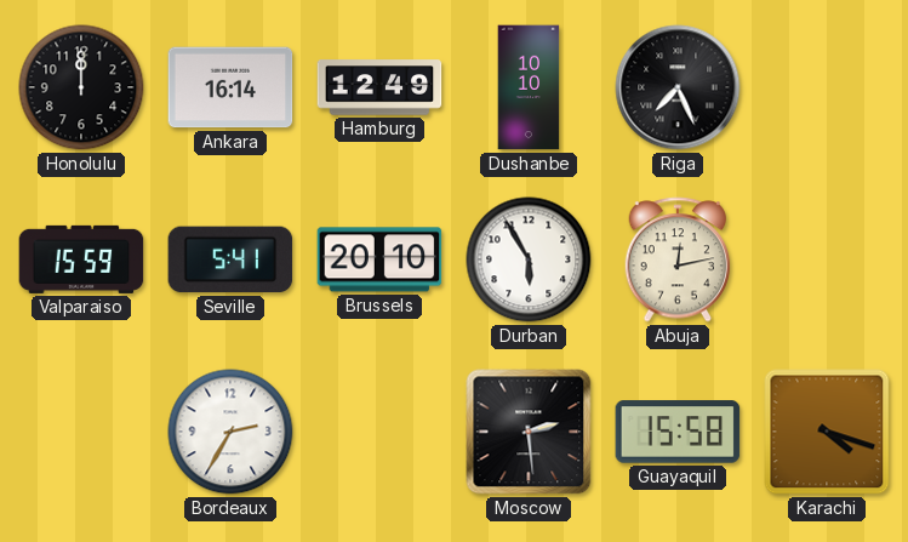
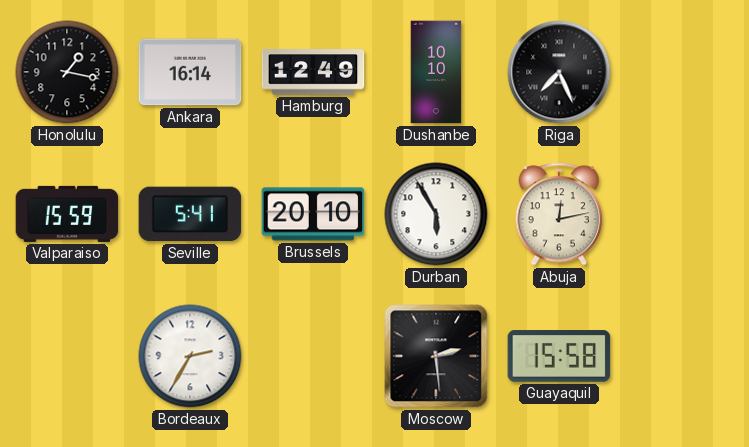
Honolulu: 12:00 -> 1:17 (67, 72)
Karachi: 4:18 -> none (827, 432)
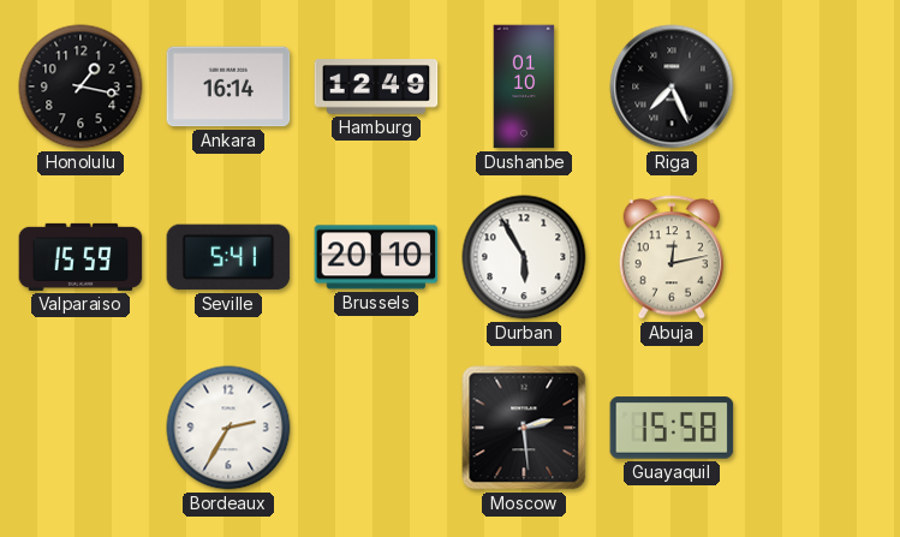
Dushanbe: 10:10 -> 01:10 (524, 86)
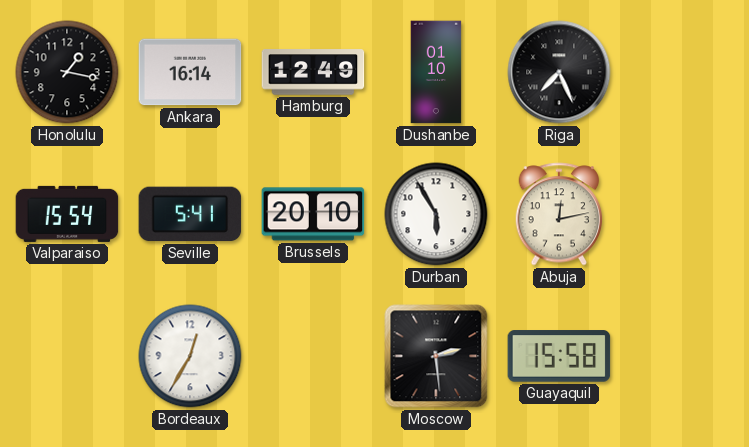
Valparaiso: 15:59 -> 15:54 (67, 214)
Bordeaux: 2:35 -> 12:35 (190, 356)
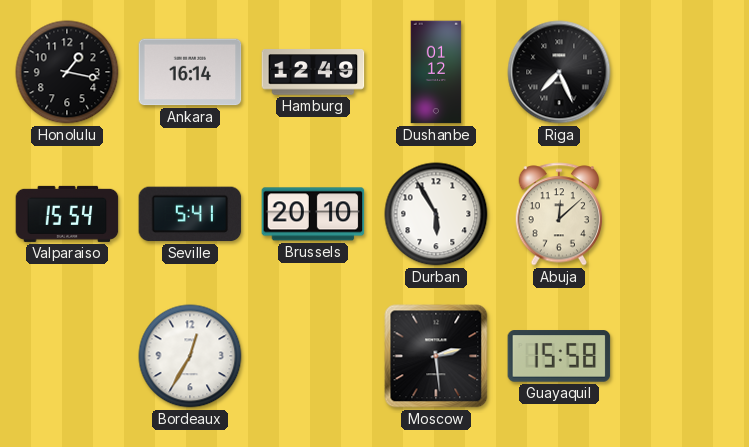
Dushanbe: 01:10 -> 01:12 (436, 72)
Abuja: 12:13 -> 12:08 (559, 214)
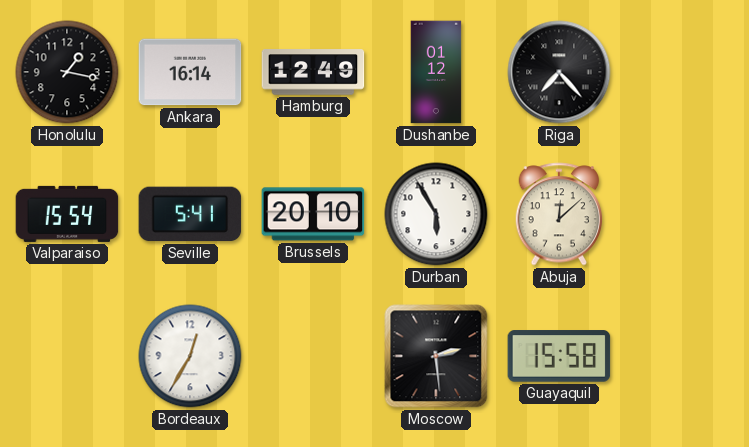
Riga: 7:26 -> 7:23 (559, 72)
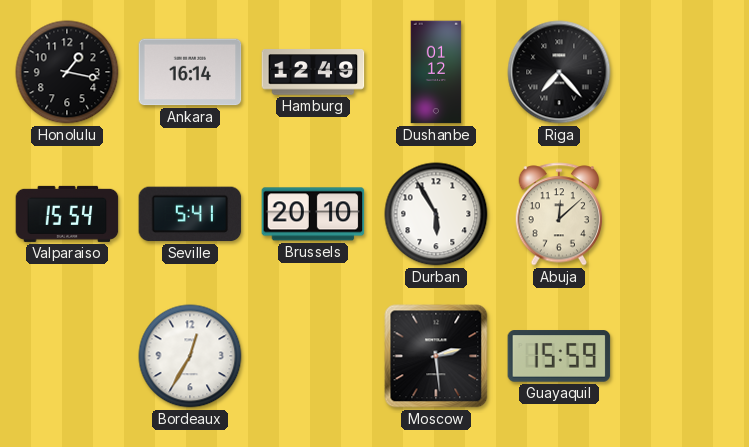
Guayaquil: 15:58 -> 15:59 (559, 356)
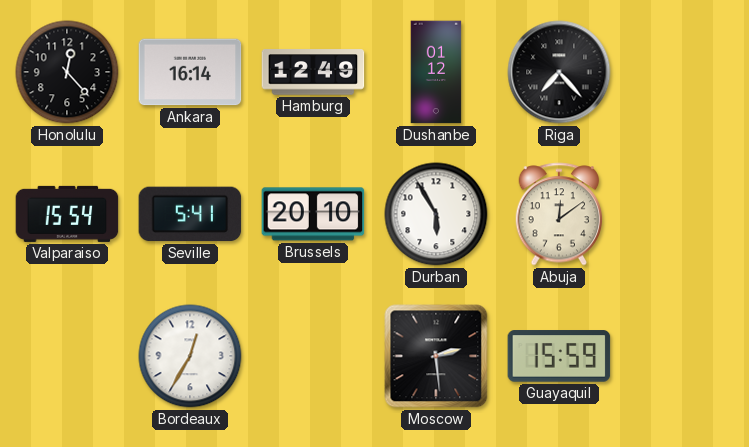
Honolulu: 1:17 -> 12:23 (67, 72)
Abuja: 12:08 -> 12:09 (559, 214)
